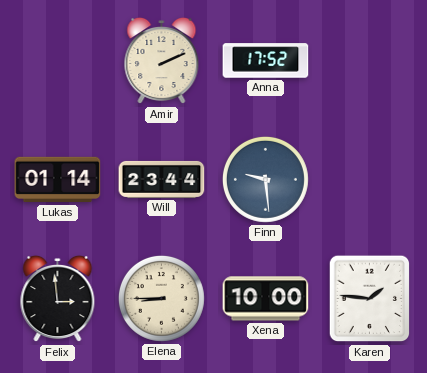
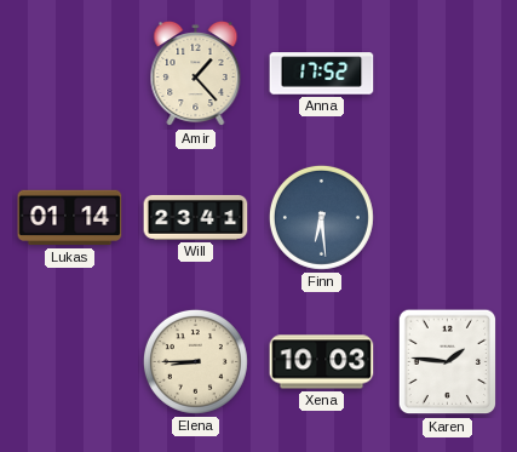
Amir: 2:11 -> 1:23 (196, 74)
Will: 23:44 -> 23:41 (196, 217)
Finn: 9:29 -> 6:29 (321, 217)
Felix: 2:59 -> none (58, 299)
Xena: 10:00 -> 10:03 (322, 362)
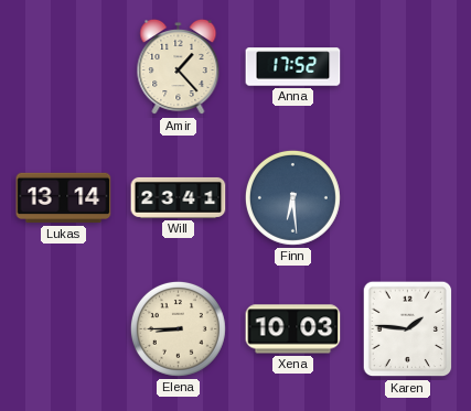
Lukas: 01:14 -> 13:14 (64, 198)
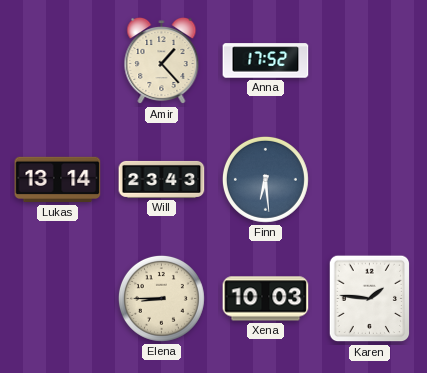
Will: 23:41 -> 23:43 (162, 179)
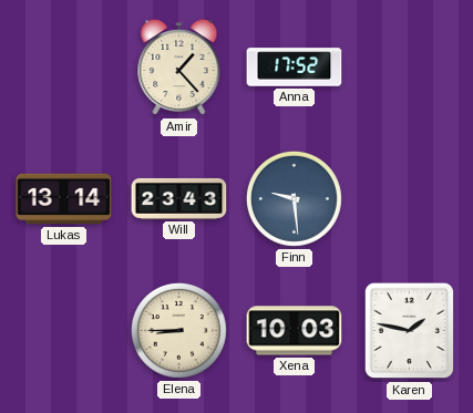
Finn: 6:29 -> 9:29 (294, 198)
Karen: 1:46 -> 1:47 (410, 331)
